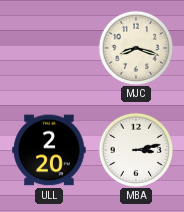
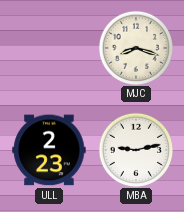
ULL: 2:20 -> 2:23 (49, 150)
MBA: 3:13 -> 9:13 (135, 149)
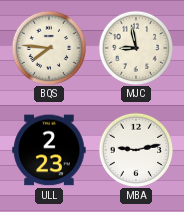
BQS: none -> 7:46 (48, 47)
MJC: 8:18 -> 8:58 (135, 47)
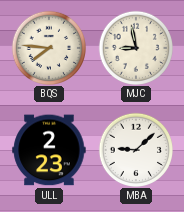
MBA: 9:13 -> 9:08 (135, 149)
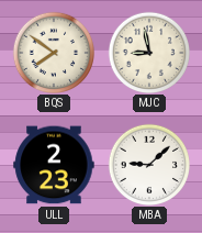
BQS: 7:46 -> 7:51 (53, 52)
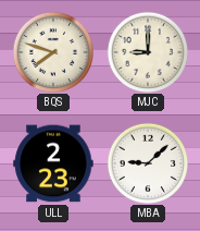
BQS: 7:51 -> 7:48 (52, 51)
MJC: 8:58 -> 9:00 (147, 51)
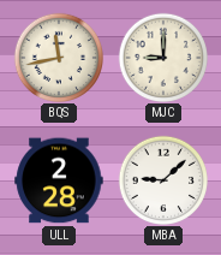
BQS: 7:48 -> 11:43 (58, 57)
ULL: 2:23 -> 2:28 (59, 180)
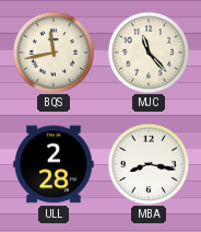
MJC: 9:00 -> 11:23 (147, 51)
MBA: 9:08 -> 8:17 (147, 163)
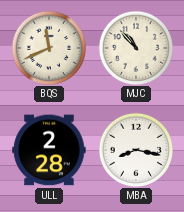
BQS: 11:43 -> 11:41 (48, 47)
MJC: 11:23 -> 10:53 (135, 47)
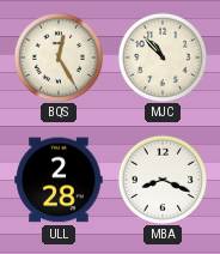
BQS: 11:41 -> 12:25 (57, 56)
MBA: 8:17 -> 8:19 (161, 179)
